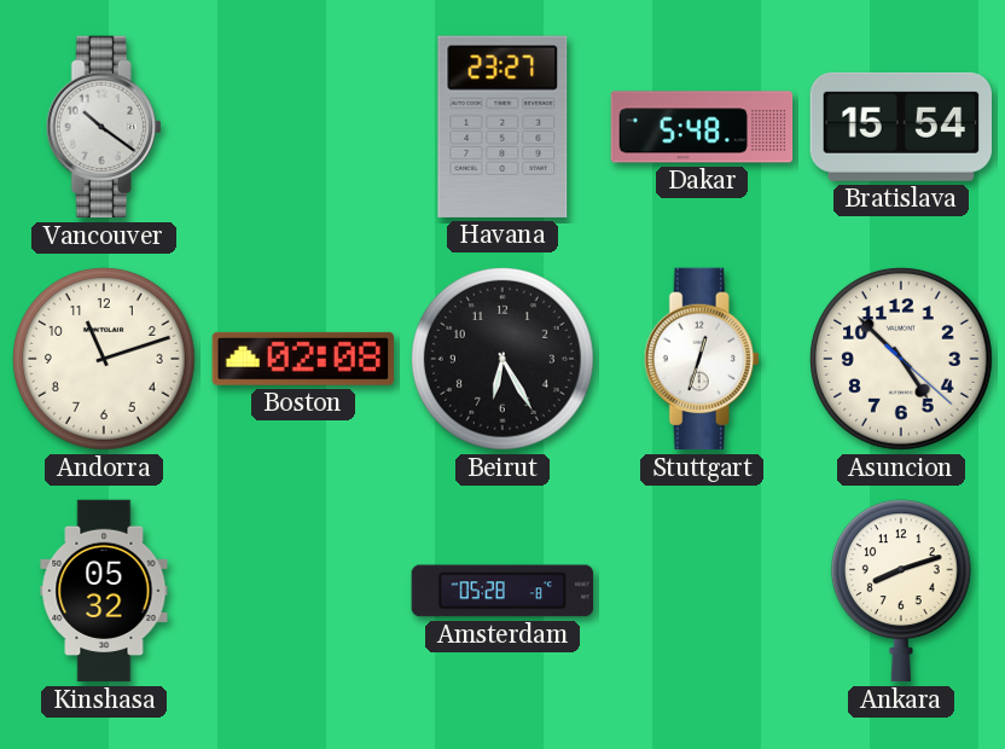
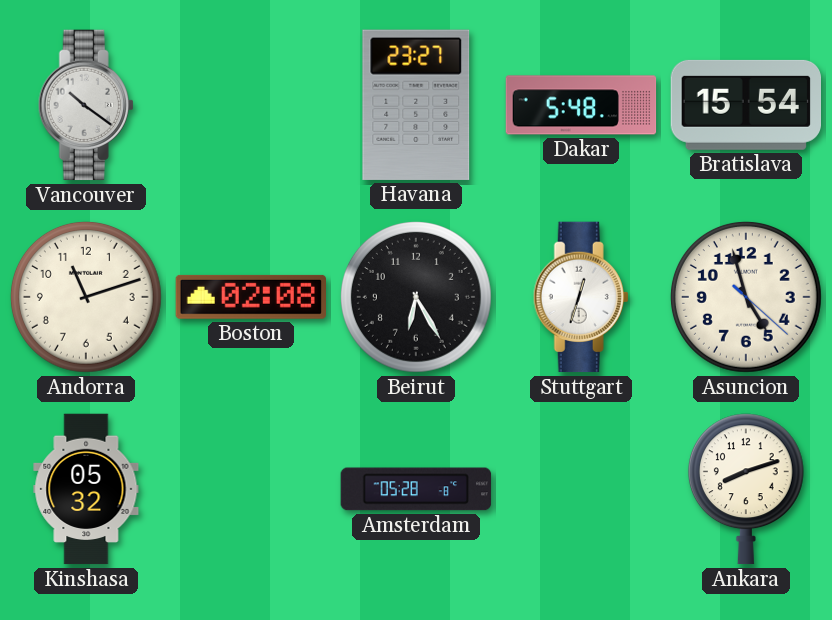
Asuncion: 4:52 -> 4:57 (746, 297)
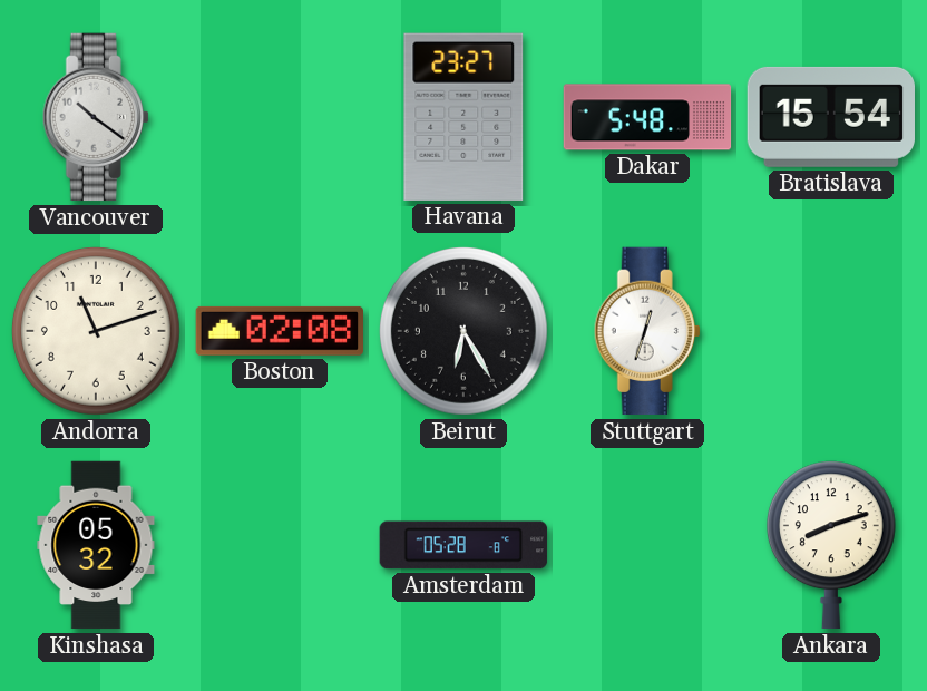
Asuncion: 4:57 -> none (746, 297)
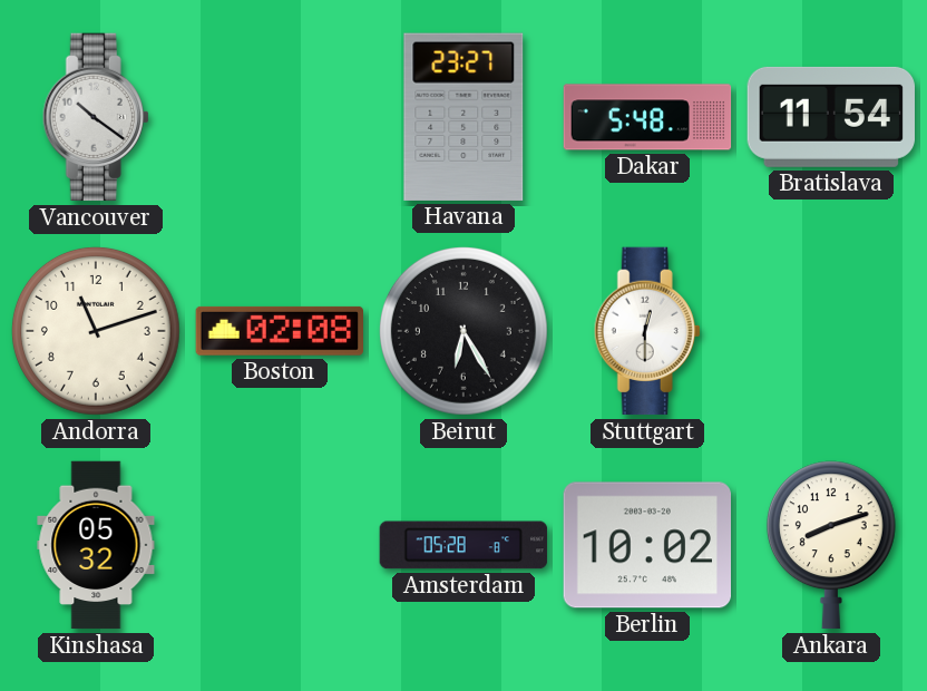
Bratislava: 15:54 -> 11:54 (830, 117)
Stuttgart: 12:33 -> 12:30 (647, 331)
Berlin: none -> 10:02 (646, 545)
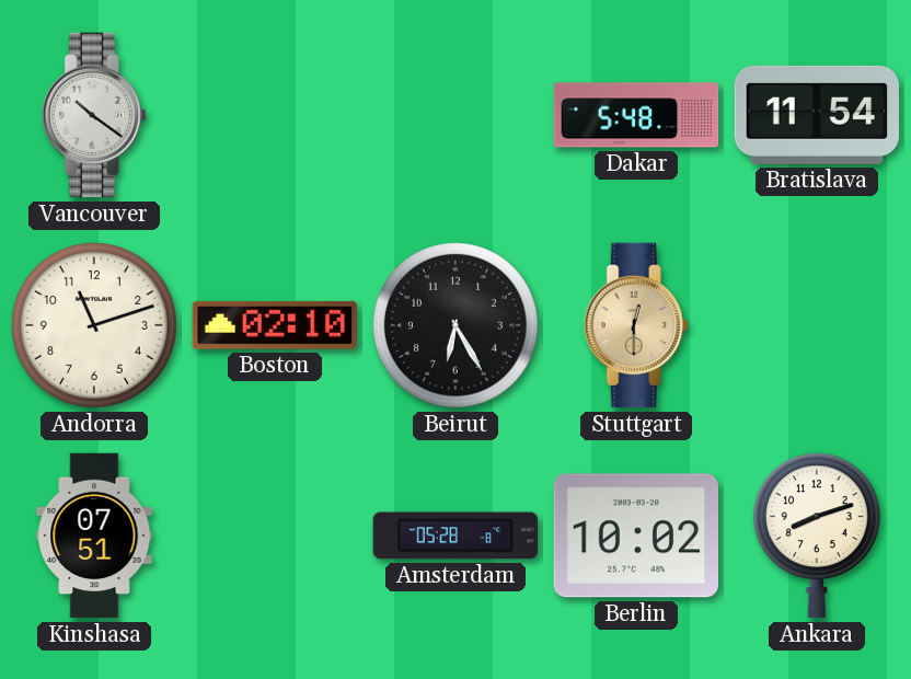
Havana: 23:27 -> none (463, 117)
Boston: 02:08 -> 02:10 (274, 325)
Stuttgart dial: white -> champagne (636, 325)
Kinshasa: 05:32 -> 07:51 (94, 536)
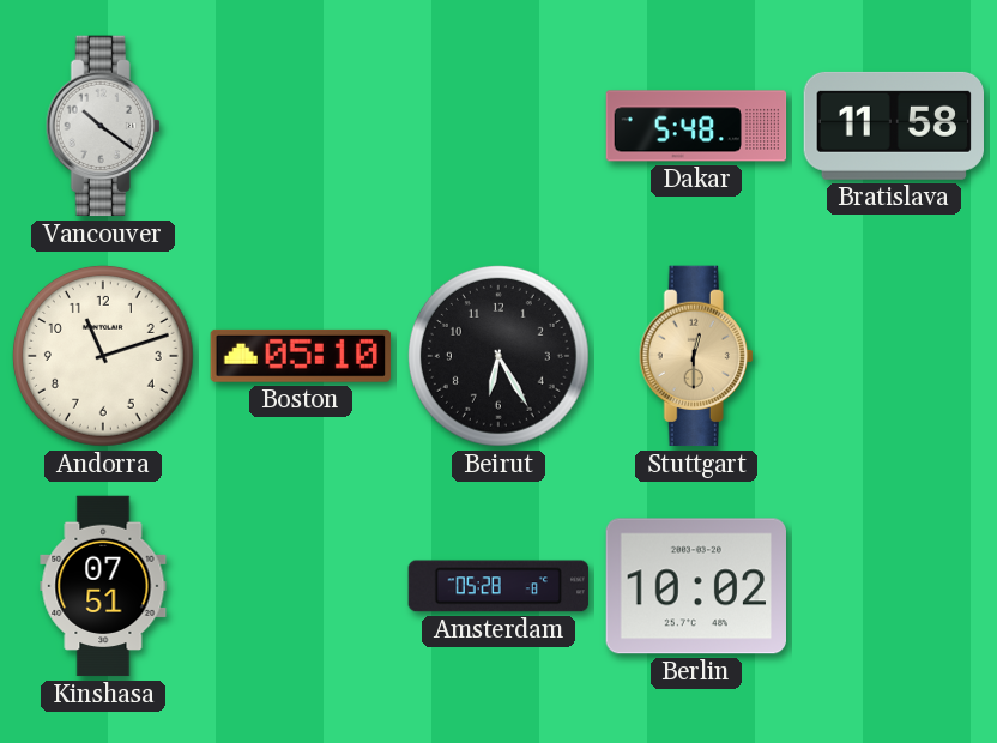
Bratislava: 11:54 -> 11:58 (893, 126)
Boston: 02:10 -> 05:10 (300, 356)
Ankara: 8:12 -> none (817, 536)
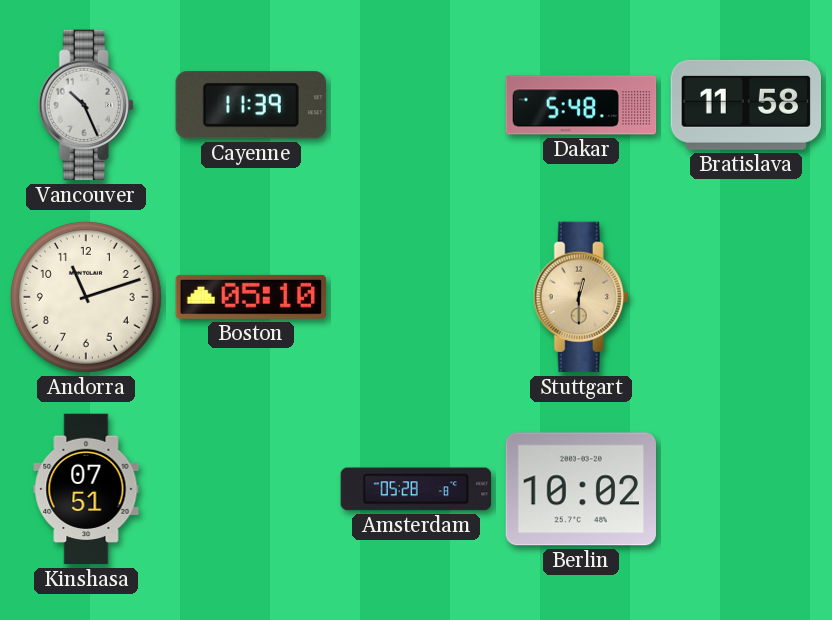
Vancouver: 10:21 -> 10:26 (86, 105)
Cayenne: none -> 11:39 (251, 105)
Beirut: 6:25 -> none (498, 356)
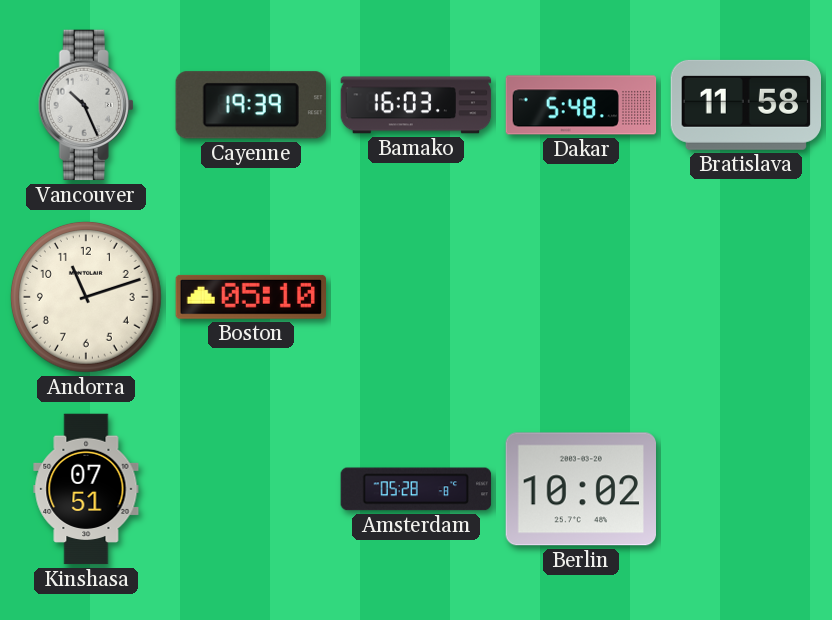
Cayenne: 11:39 -> 19:39 (251, 105)
Bamako: none -> 16:03 (416, 105)
Stuttgart: 12:30 -> none (581, 297)
